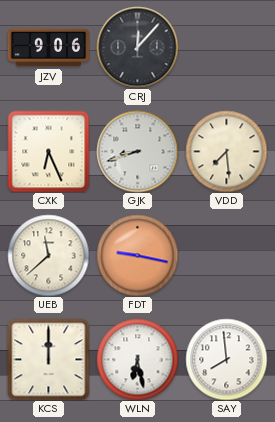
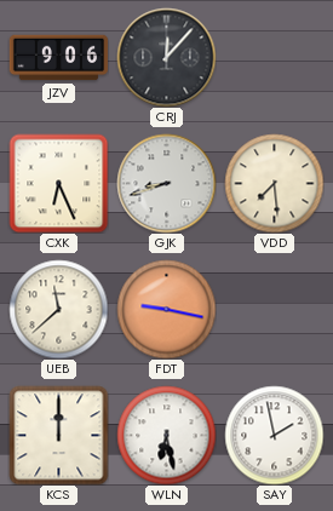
SAY: 7:59 -> 1:58 (274, 435)
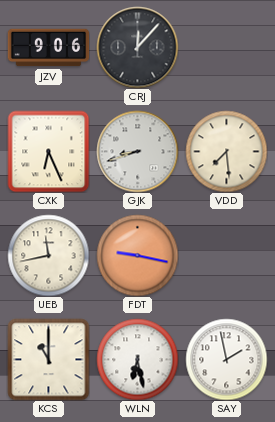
UEB: 11:38 -> 11:43 (48, 255)
KCS: 12:00 -> 11:00 (48, 359)
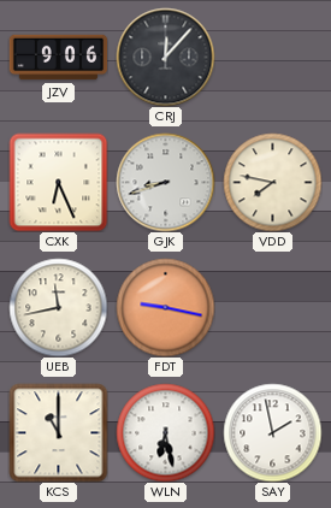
VDD: 7:29 -> 7:47 (272, 182)
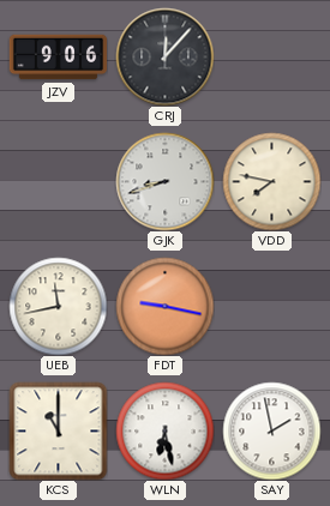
CXK: 6:26 -> none (58, 182)
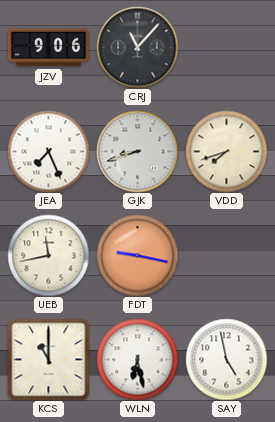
CRJ: 12:07 -> 11:07 (137, 47)
JEA: none -> 7:26 (48, 151)
VDD: 7:47 -> 7:42 (226, 151)
SAY: 1:58 -> 4:58 (226, 359)
